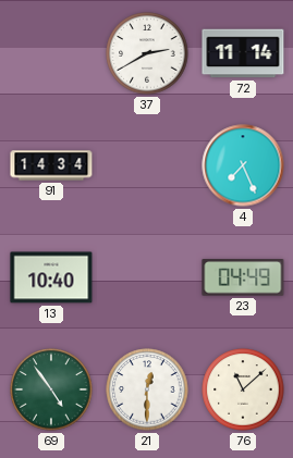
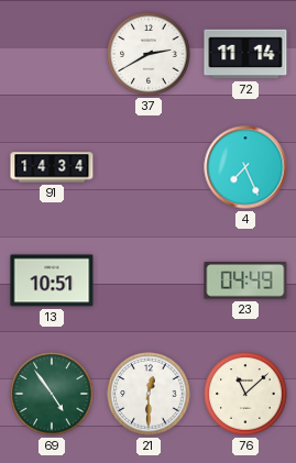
13: 10:40 -> 10:51 (52, 280)
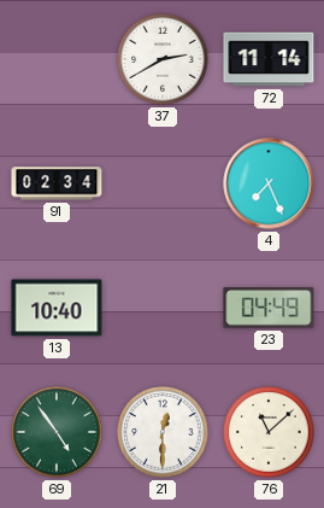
91: 14:34 -> 02:34 (57, 183)
13: 10:51 -> 10:40 (57, 308)
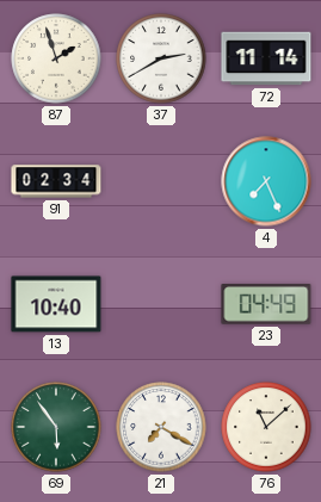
87: none -> 1:57 (56, 58)
69: 4:54 -> 5:54 (56, 427)
21: 12:30 -> 7:20 (161, 427)
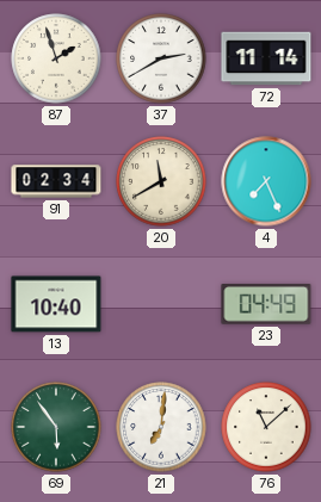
20: none -> 11:40 (161, 181)
21: 7:20 -> 7:01 (161, 427)
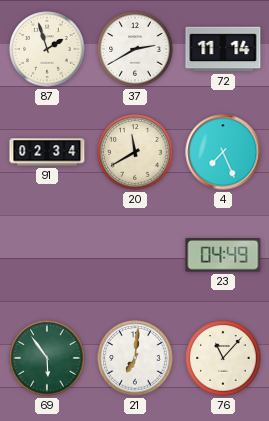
13: 10:40 -> none (56, 304)
76: 11:08 -> 11:07 (223, 358)
